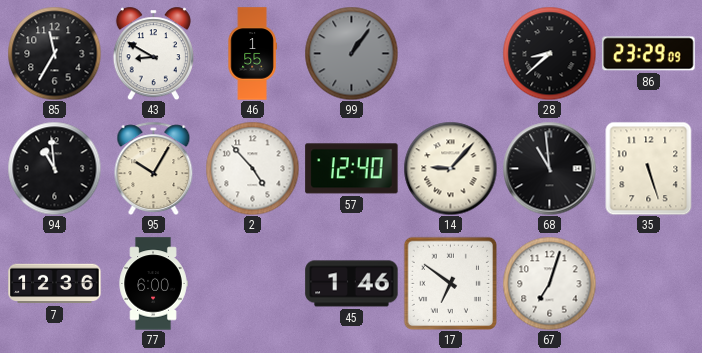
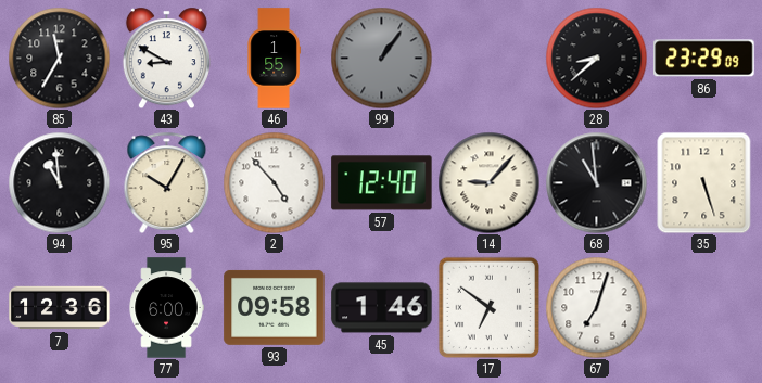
93: none -> 09:58 (275, 307)
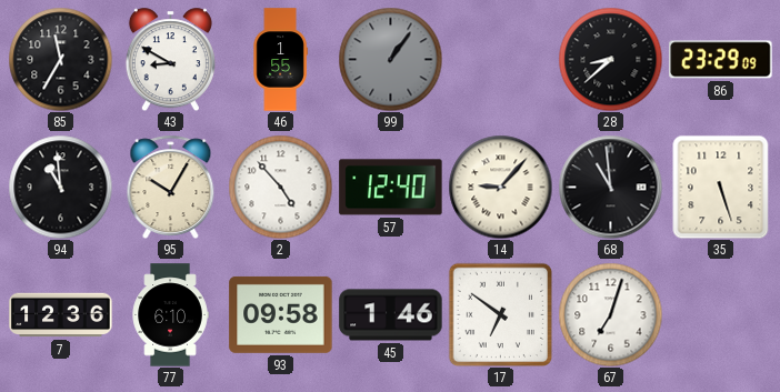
77: 6:00 -> 6:10 (170, 315)
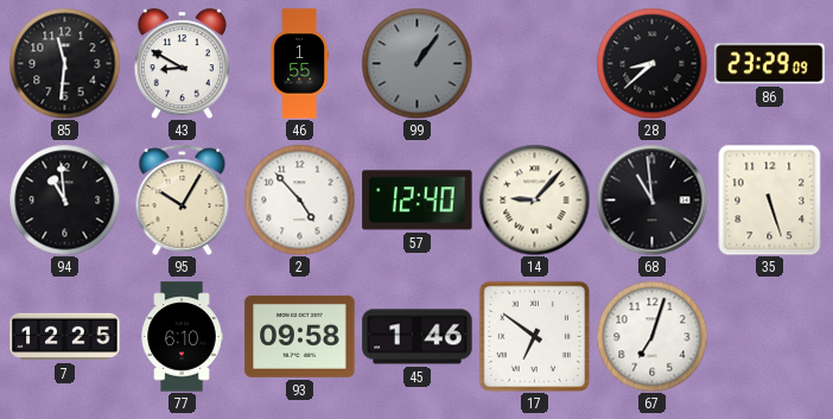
85: 11:35 -> 11:31 (64, 63)
7: 12:36 -> 12:25 (65, 337)
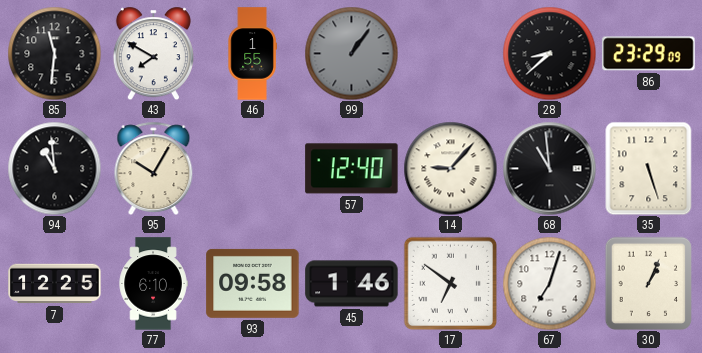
43: 8:50 -> 7:50 (153, 53)
2: 4:53 -> none (299, 199)
30: none -> 1:04 (648, 283)
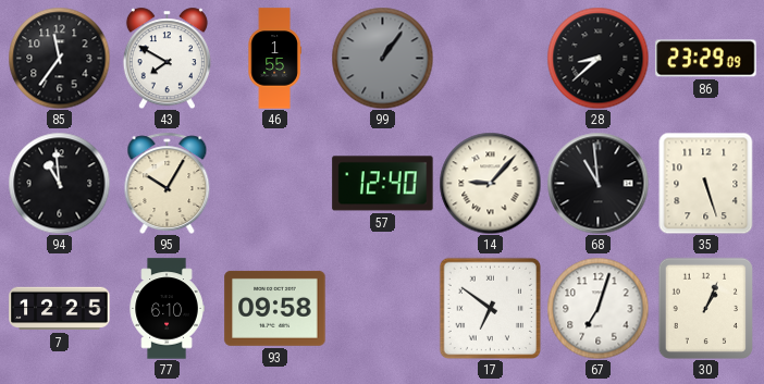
85: 11:31 -> 11:36 (59, 58)
45: 1:46 -> none (352, 284)
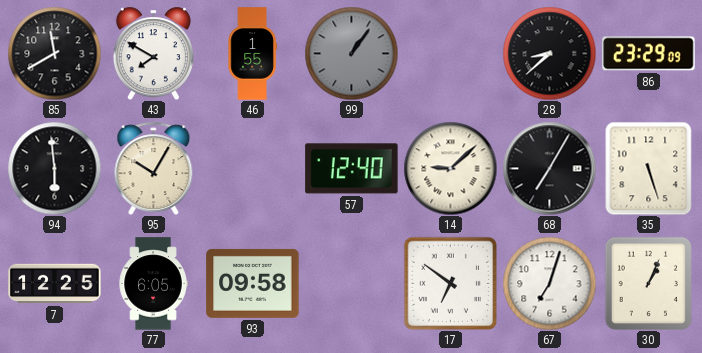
85: 11:36 -> 11:40 (54, 53)
94: 10:59 -> 5:59 (54, 168)
14: 9:07 -> 9:08 (450, 168)
68: 10:59 -> 7:05 (549, 168)
77: 6:10 -> 6:05 (153, 284)
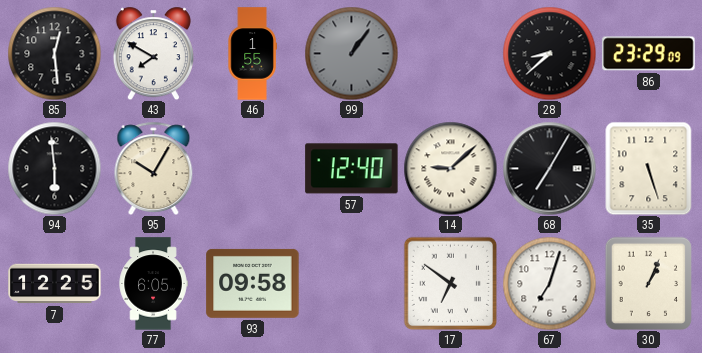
85: 11:40 -> 12:29 (54, 53)
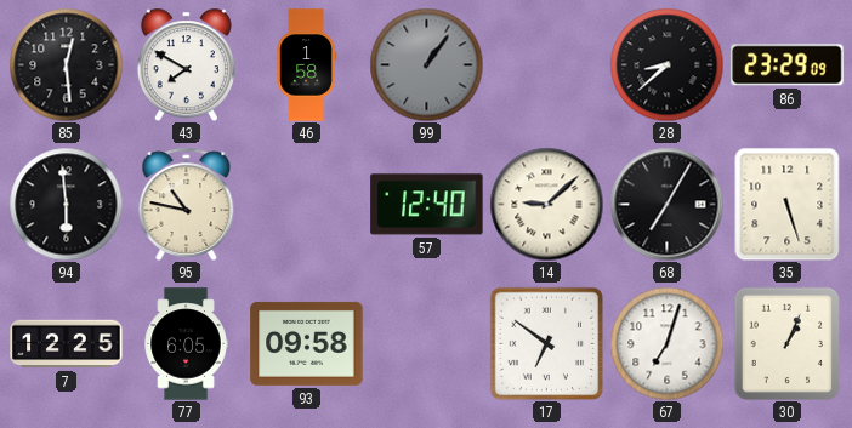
46: 1:55 -> 1:58 (306, 65)
95: 10:05 -> 10:47 (187, 204)
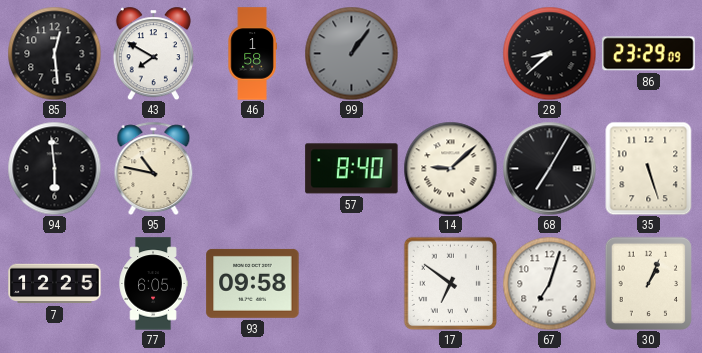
57: 12:40 -> 8:40 (352, 169)
